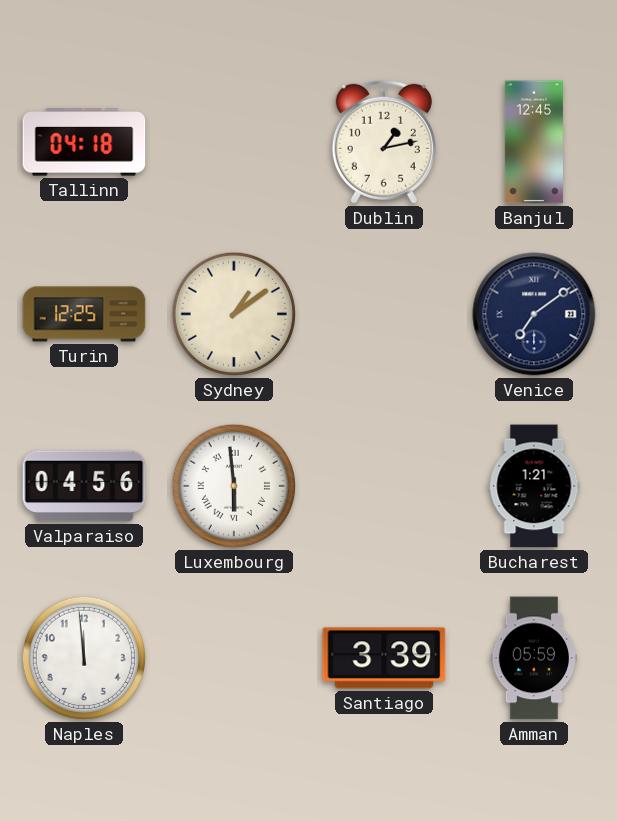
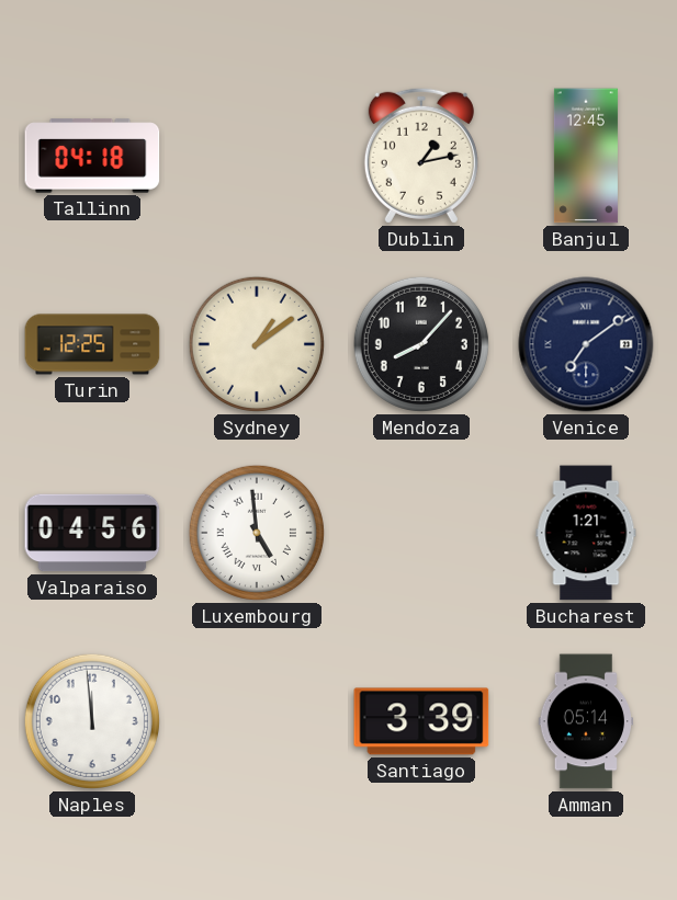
Mendoza: none -> 8:07 (421, 344)
Luxembourg: 5:59 -> 4:59 (257, 533)
Amman: 05:59 -> 05:14 (586, 721)
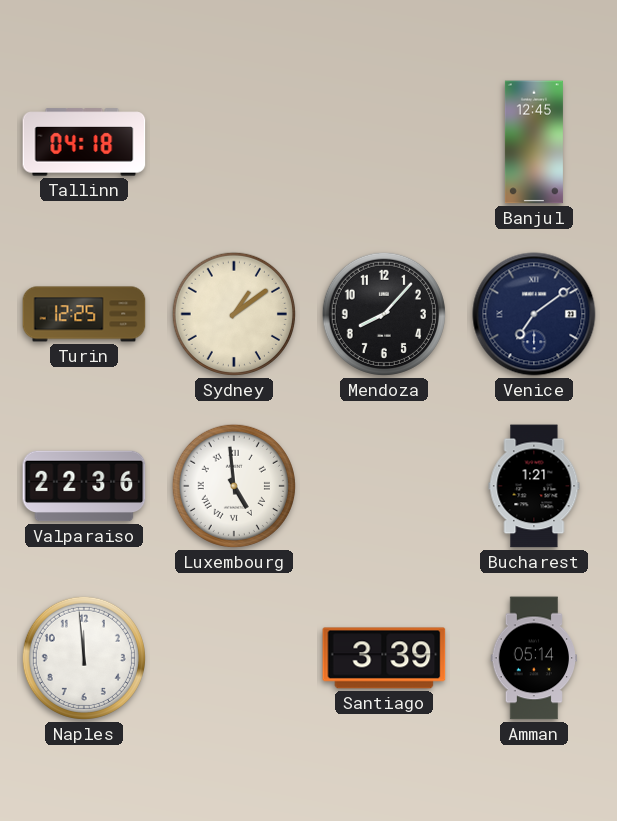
Dublin: 1:13 -> none (421, 156)
Valparaiso: 04:56 -> 22:36 (84, 486)
